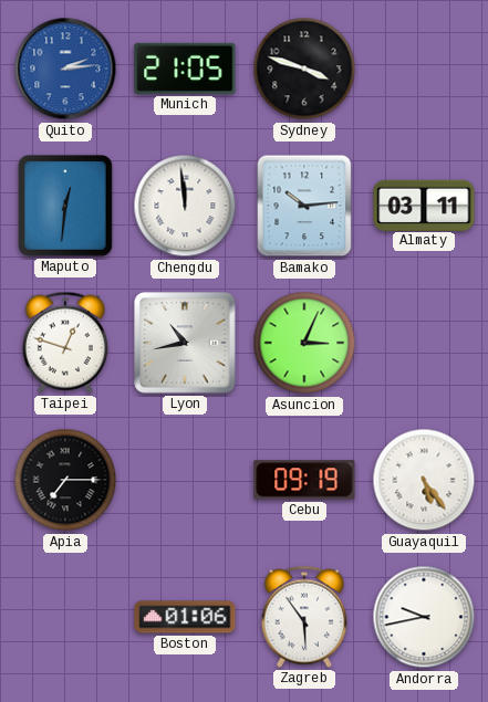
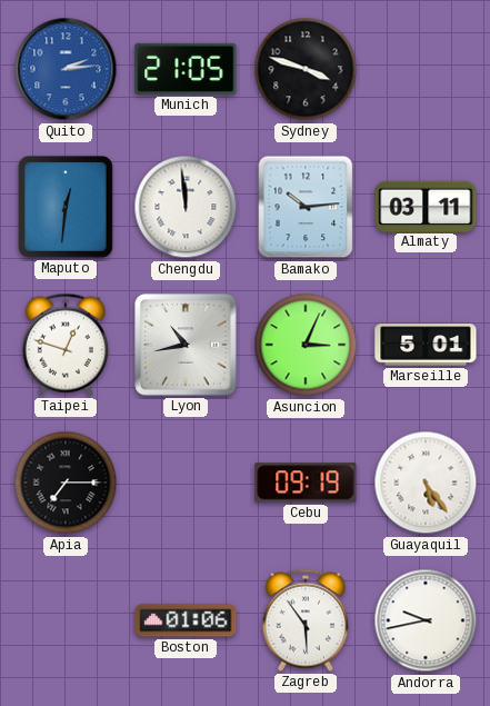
Marseille: none -> 5:01 (426, 345)
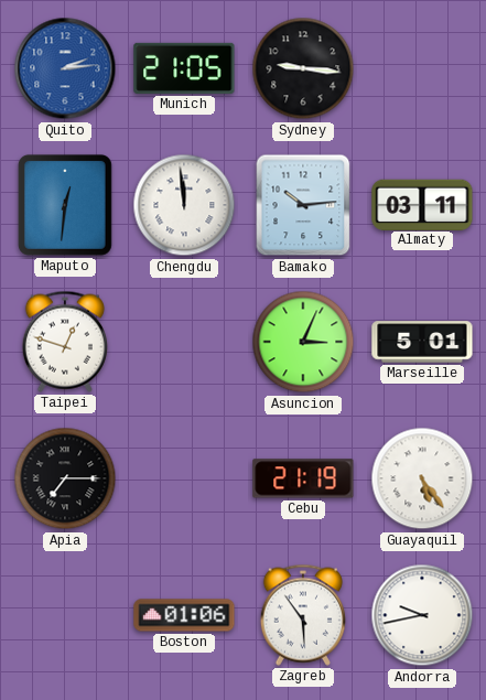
Sydney: 3:48 -> 9:16 (303, 68)
Lyon: 10:43 -> none (186, 345)
Cebu: 09:19 -> 21:19 (303, 478)
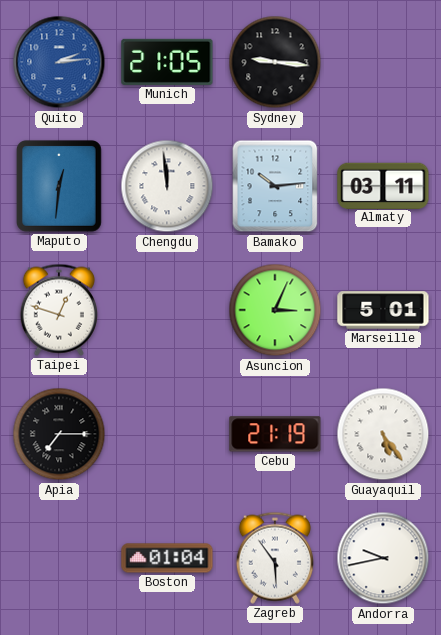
Boston: 01:06 -> 01:04 (167, 558)
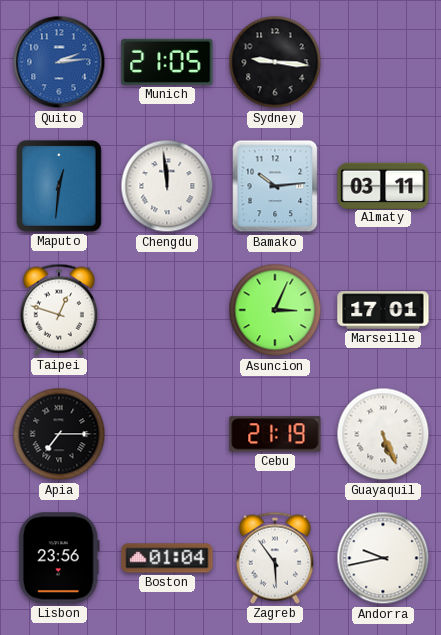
Marseille: 5:01 -> 17:01 (383, 310)
Guayaquil: 5:24 -> 5:26 (383, 434)
Lisbon: none -> 23:56 (59, 558)
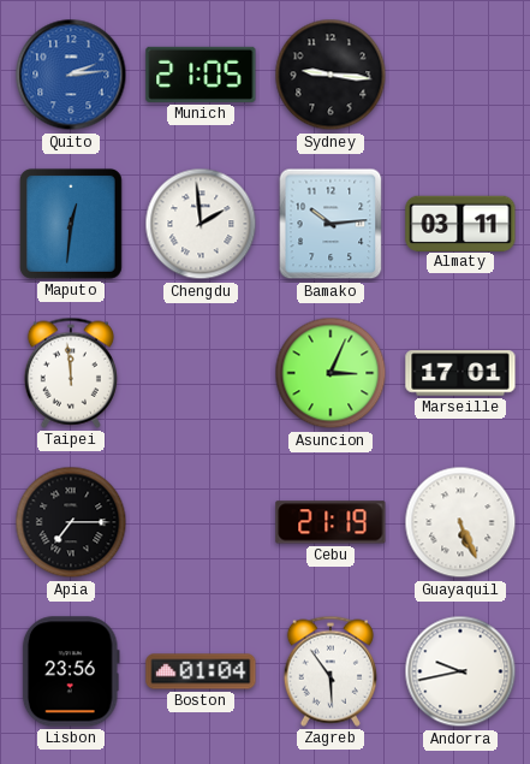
Chengdu: 11:59 -> 1:59 (201, 224)
Taipei: 12:48 -> 11:59 (71, 373)
